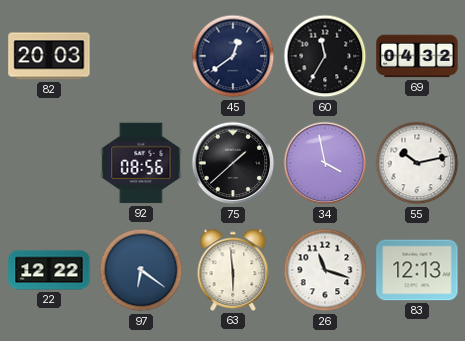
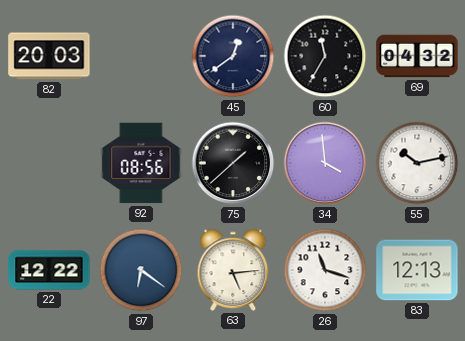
34: 3:58 -> 3:59 (325, 163)
63: 5:59 -> 5:14 (233, 270)
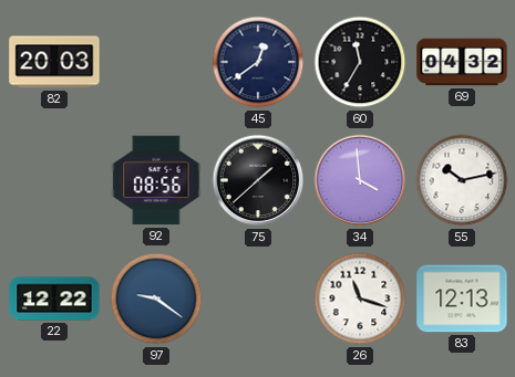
97: 6:21 -> 9:21 (156, 299)
63: 5:14 -> none (233, 270)
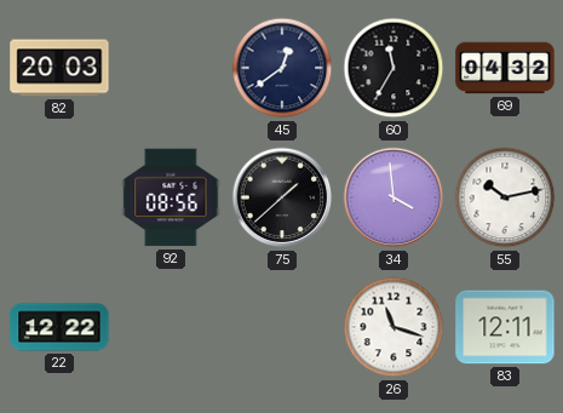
97: 9:21 -> none (156, 299)
83: 12:13 -> 12:11 (505, 327)
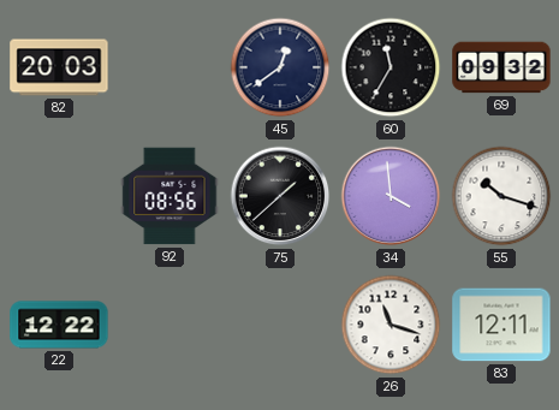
69: 04:32 -> 09:32 (501, 67)
55: 10:13 -> 10:18 (501, 196)
